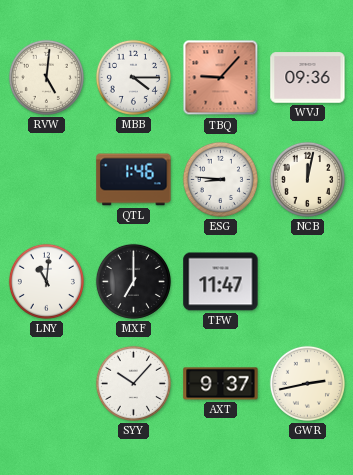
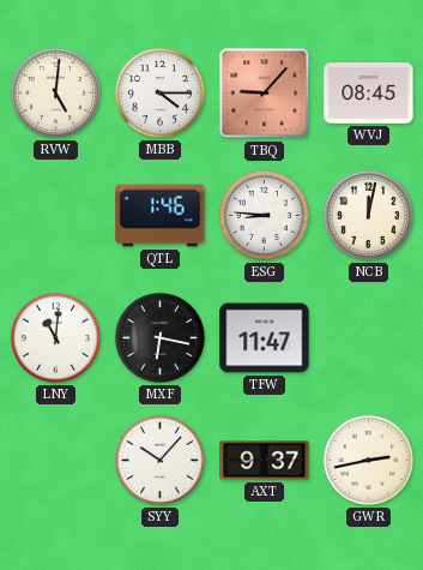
WVJ: 09:36 -> 08:45 (369, 94)
MXF: 7:00 -> 6:17 (159, 337)
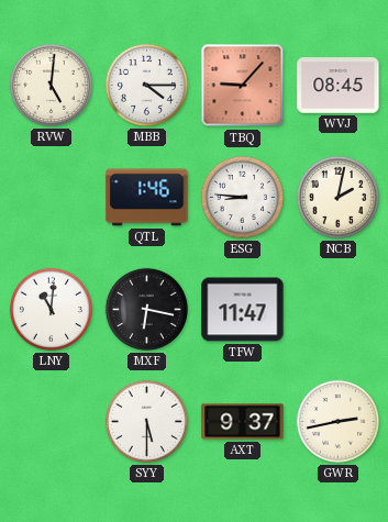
NCB: 12:02 -> 2:02 (337, 197)
SYY: 10:07 -> 5:30 (146, 421)
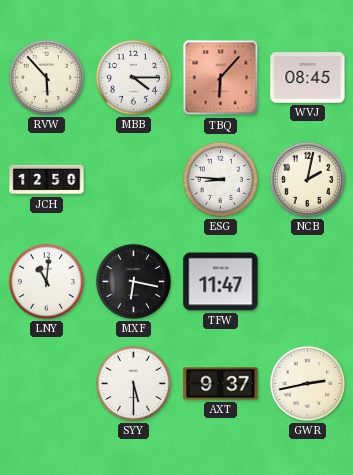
RVW: 5:01 -> 5:53 (46, 77)
TBQ: 9:07 -> 6:07 (221, 78)
JCH: none -> 12:50 (47, 180)
QTL: 1:46 -> none (147, 198)
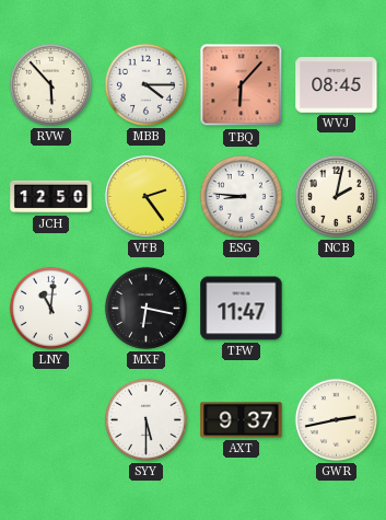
VFB: none -> 2:24 (147, 197)
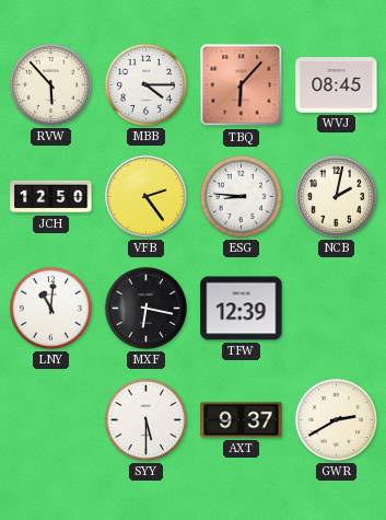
TFW: 11:47 -> 12:39 (242, 309)
GWR: 2:43 -> 2:40 (336, 419)
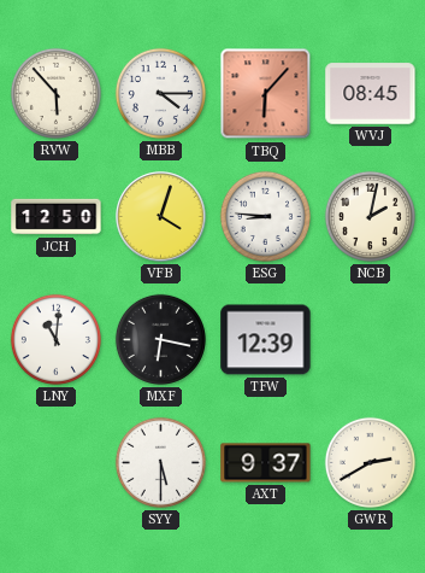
VFB: 2:24 -> 4:03 (161, 217)
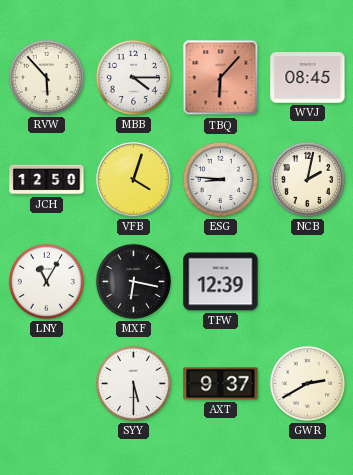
LNY: 11:01 -> 11:05 (46, 281)
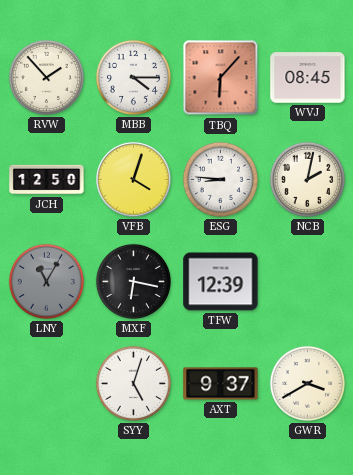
RVW: 5:53 -> 1:53 (46, 77)
LNY dial: white -> grey (46, 281)
SYY: 5:30 -> 5:03 (133, 383)
GWR: 2:40 -> 3:40 (307, 383)
